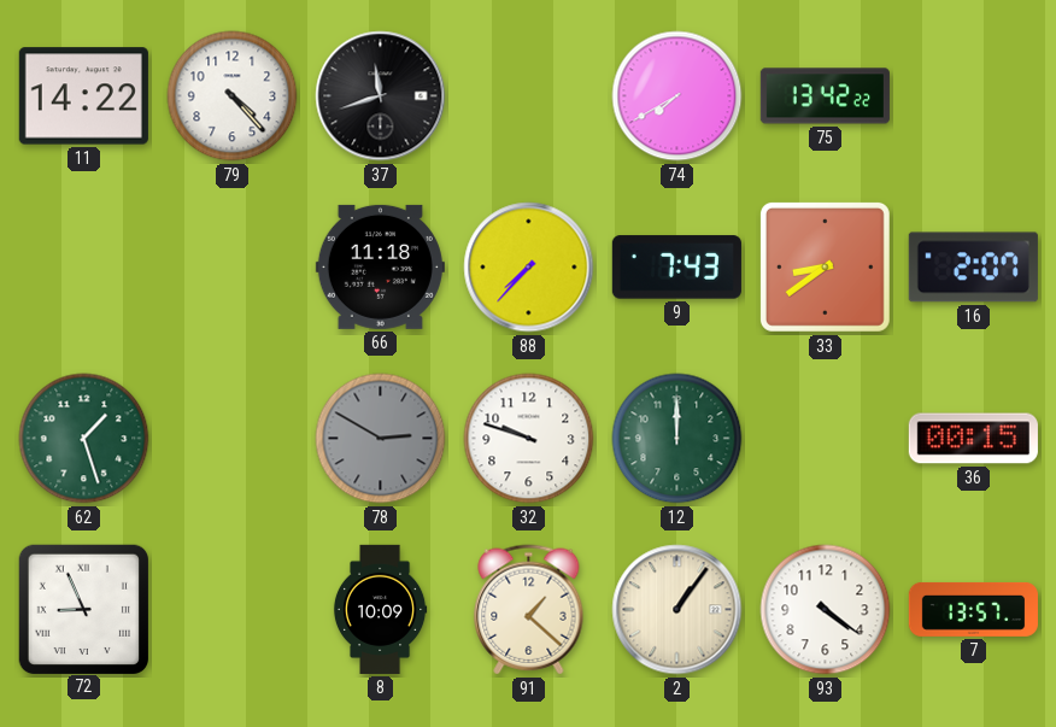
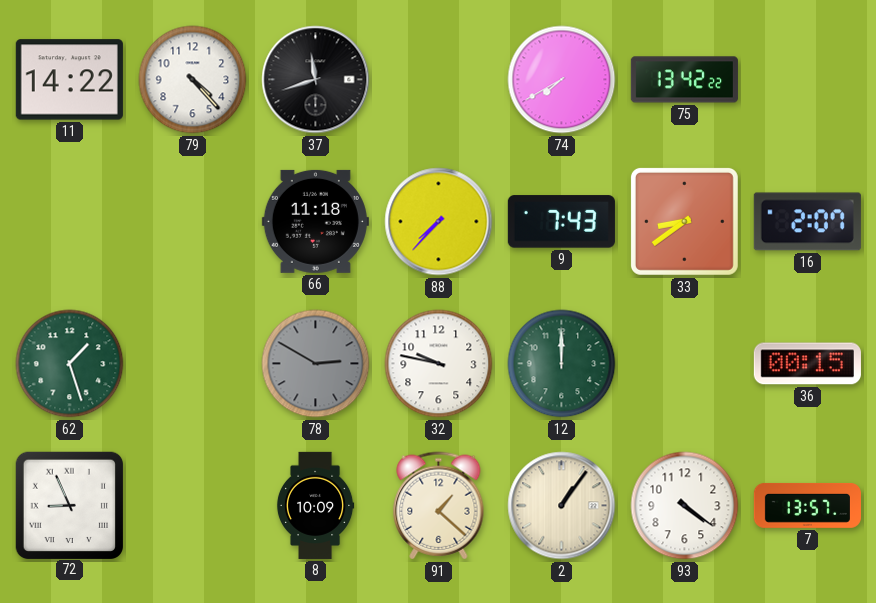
32: 9:48 -> 9:47 (439, 364)
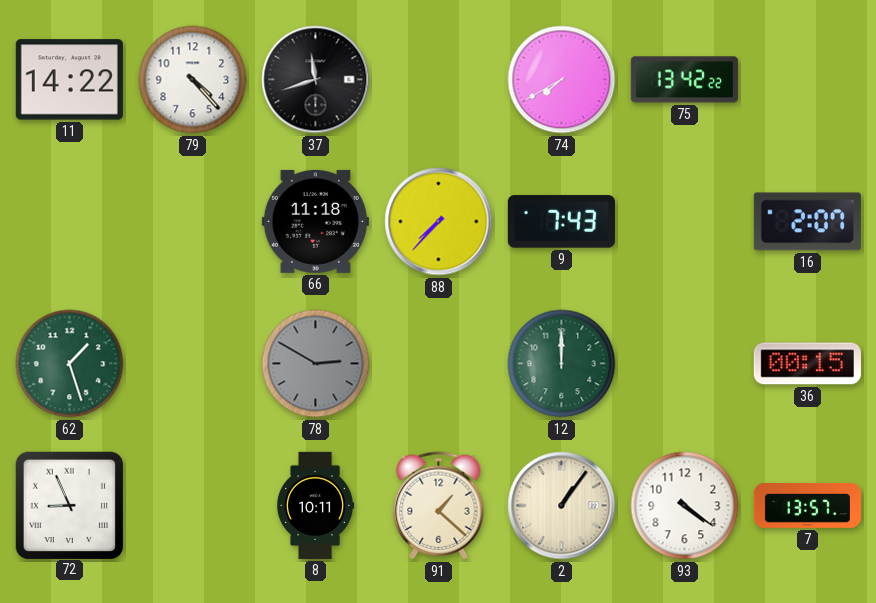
33: 8:39 -> none (684, 221)
32: 9:47 -> none (439, 364)
8: 10:09 -> 10:11 (315, 505)
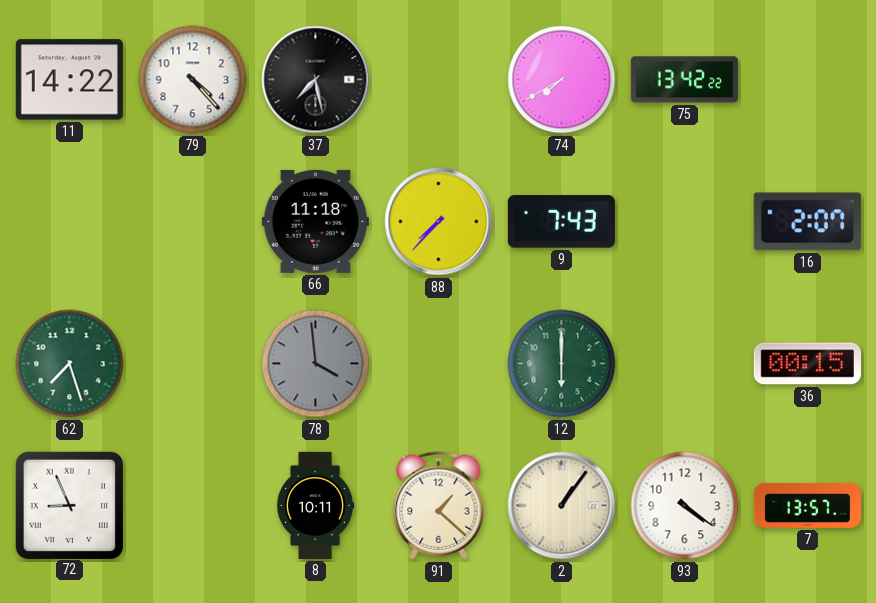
37: 11:42 -> 7:28 (316, 80)
62: 1:27 -> 7:27 (70, 364)
78: 2:50 -> 3:59 (316, 364)
12: 12:00 -> 6:00 (562, 364)
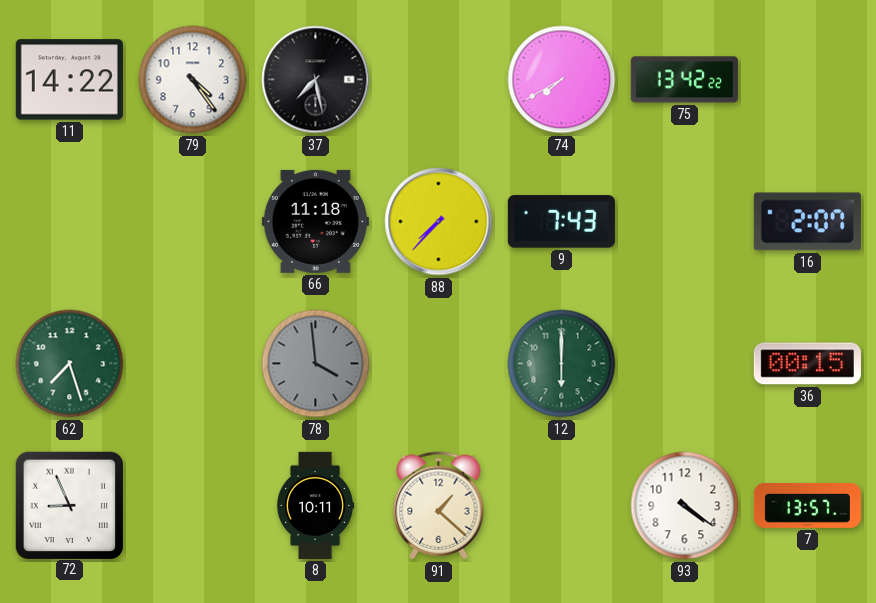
79: 4:23 -> 4:24 (193, 80)
2: 1:06 -> none (562, 506)
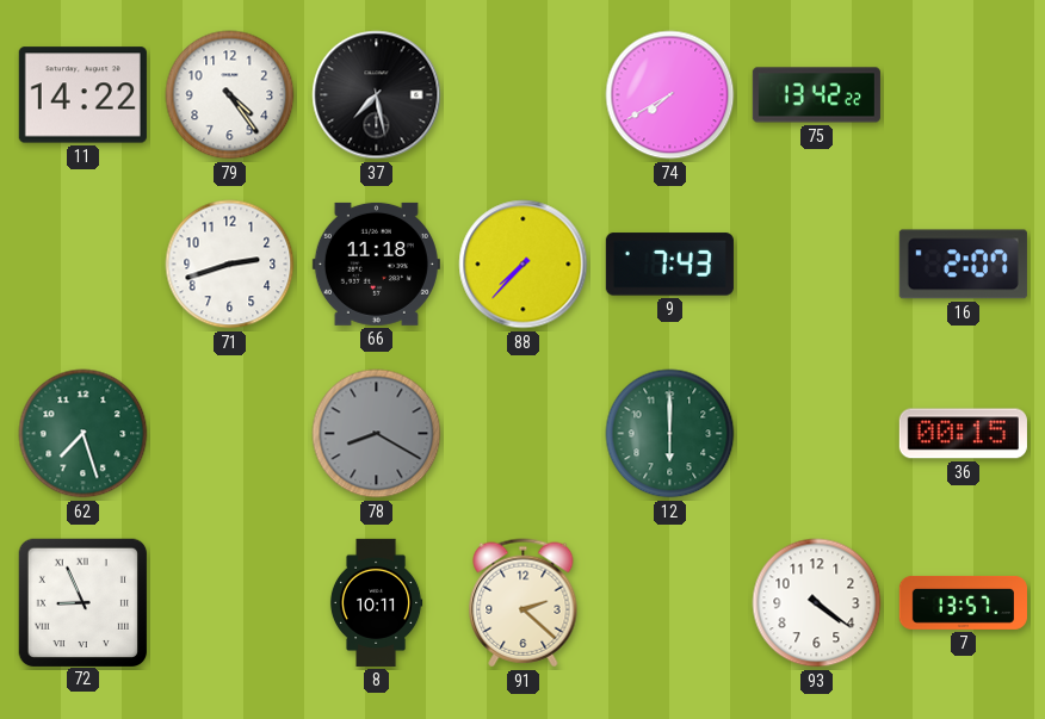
71: none -> 2:42 (230, 265)
78: 3:59 -> 8:20 (377, 434)
91: 1:22 -> 2:22 (524, 603)
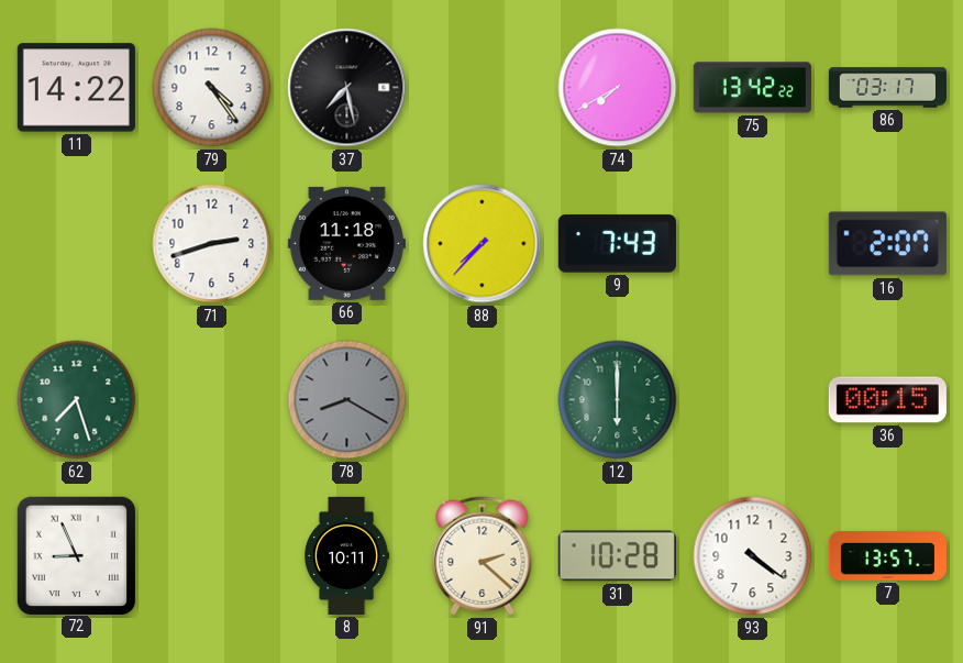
86: none -> 03:17 (887, 88)
31: none -> 10:28 (617, 556)
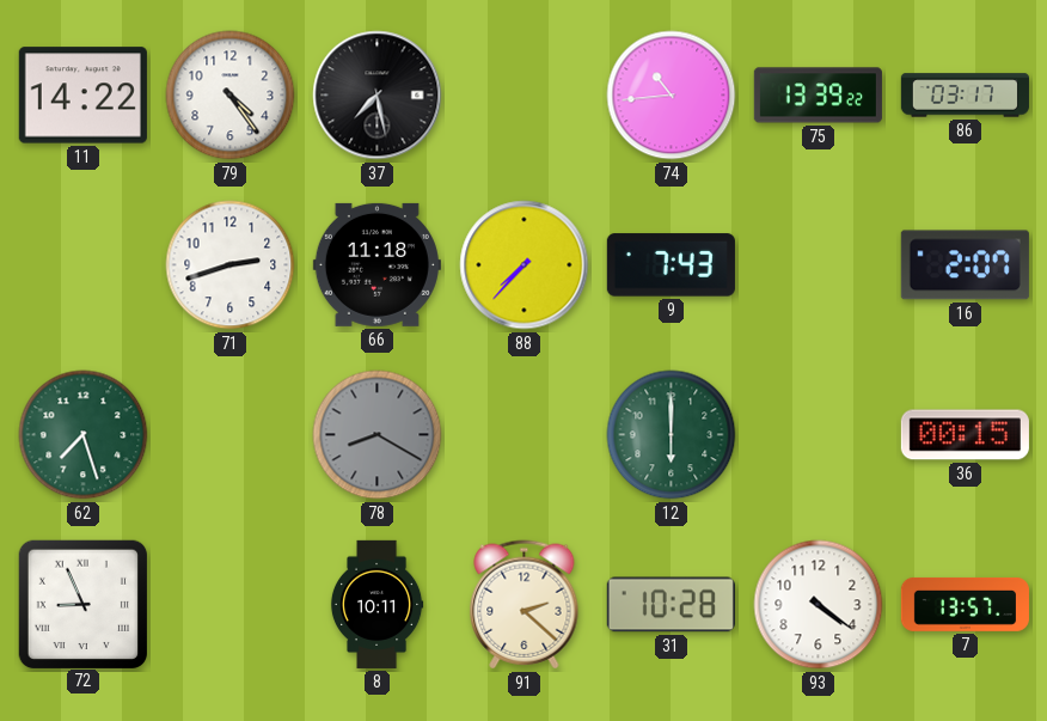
74: 7:40 -> 10:44 (672, 96)
75: 13:42 -> 13:39 (818, 96)
